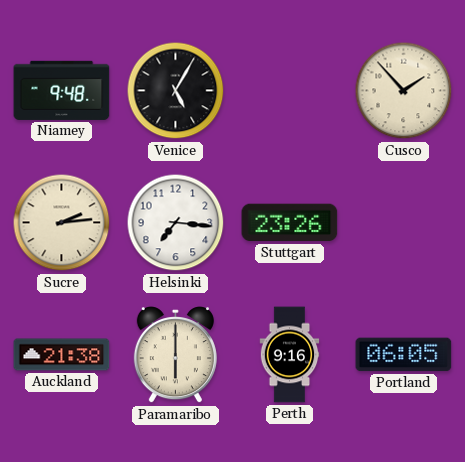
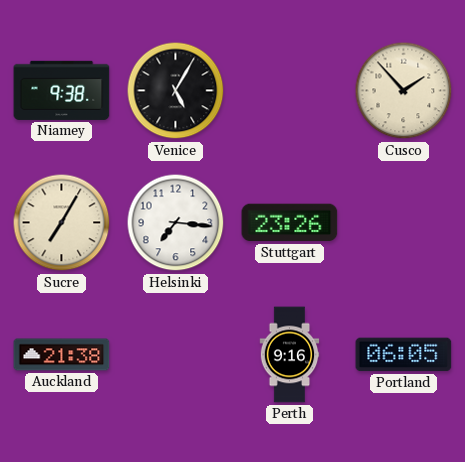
Niamey: 9:48 -> 9:38 (62, 90)
Sucre: 2:14 -> 7:05 (62, 223)
Paramaribo: 6:00 -> none (175, 355)
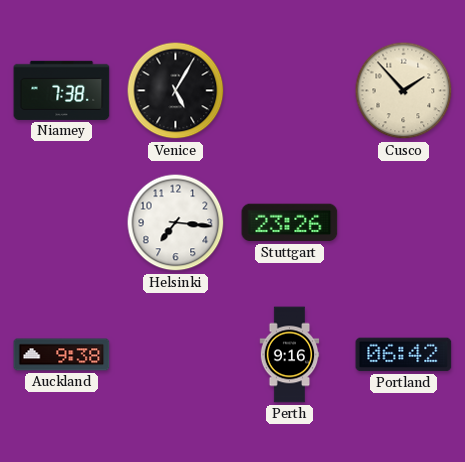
Niamey: 9:38 -> 7:38 (62, 90)
Sucre: 7:05 -> none (62, 223)
Auckland: 21:38 -> 9:38 (62, 355)
Portland: 06:05 -> 06:42 (404, 355)
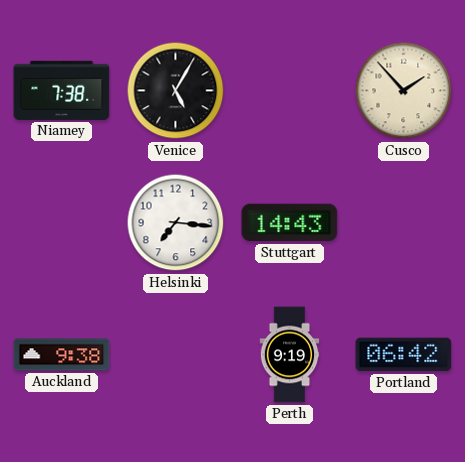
Stuttgart: 23:26 -> 14:43 (290, 223)
Perth: 9:16 -> 9:19 (290, 355)
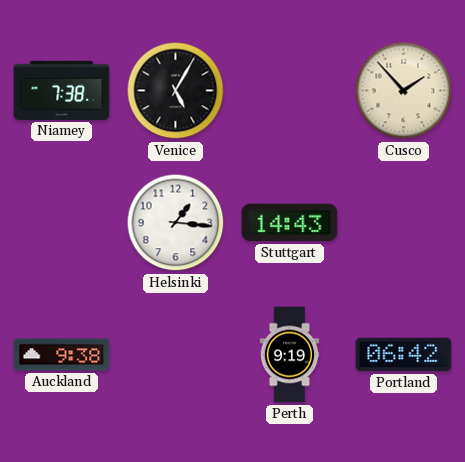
Helsinki: 7:16 -> 1:16 (176, 223)
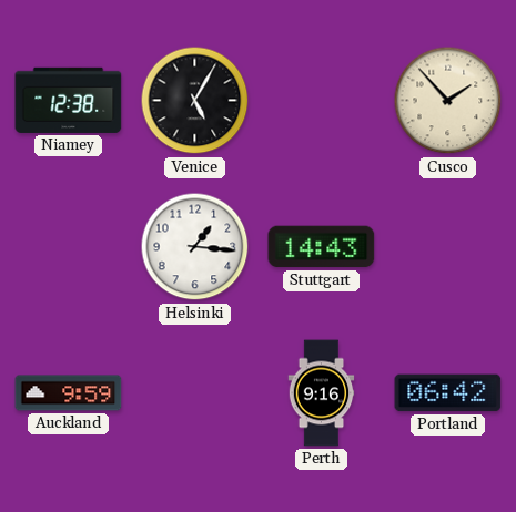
Niamey: 7:38 -> 12:38 (69, 100)
Auckland: 9:38 -> 9:59 (69, 393)
Perth: 9:19 -> 9:16 (322, 393)
